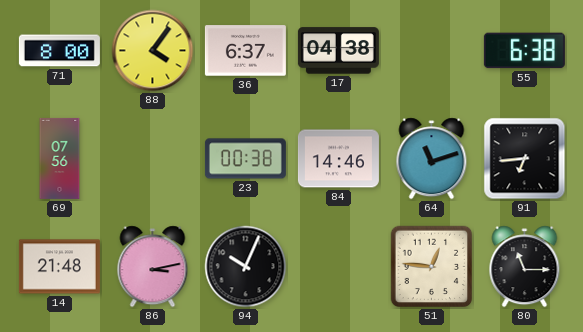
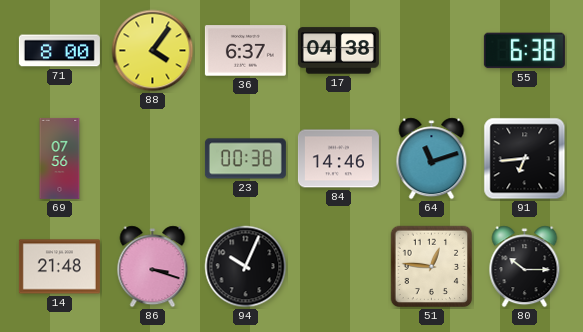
86: 3:13 -> 3:18 (153, 267)
80: 11:15 -> 10:15 (525, 267)
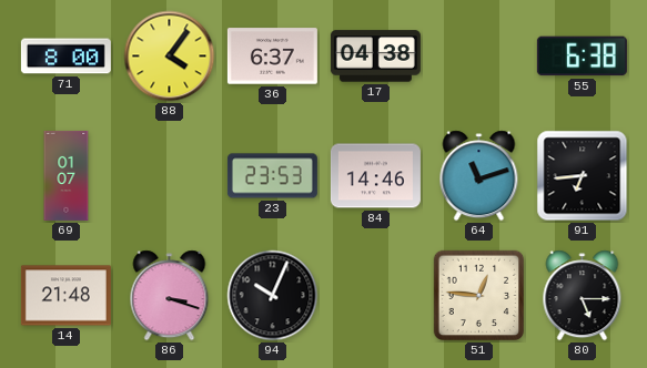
69: 07:56 -> 01:07 (67, 175)
23: 00:38 -> 23:53 (272, 176)
80: 10:15 -> 5:15 (583, 296)
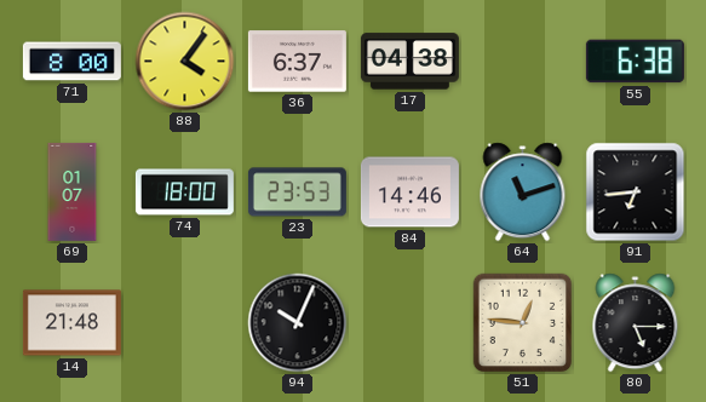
74: none -> 18:00 (184, 193)
86: 3:18 -> none (170, 296)
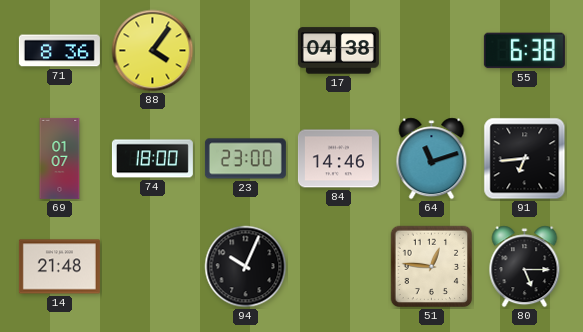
71: 8:00 -> 8:36 (59, 51)
36: 6:37 -> none (297, 62)
23: 23:53 -> 23:00 (245, 159)
